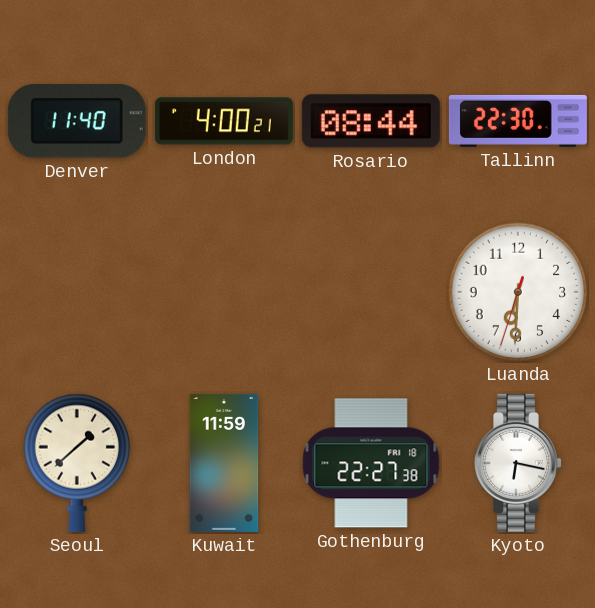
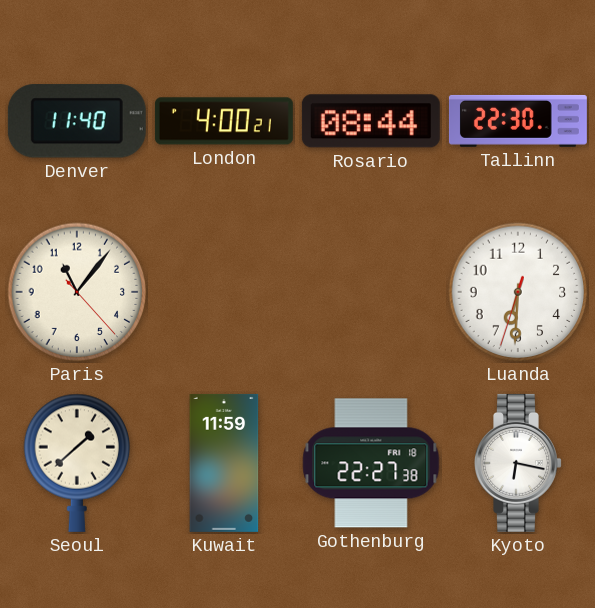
Paris: none -> 11:06 (77, 292)
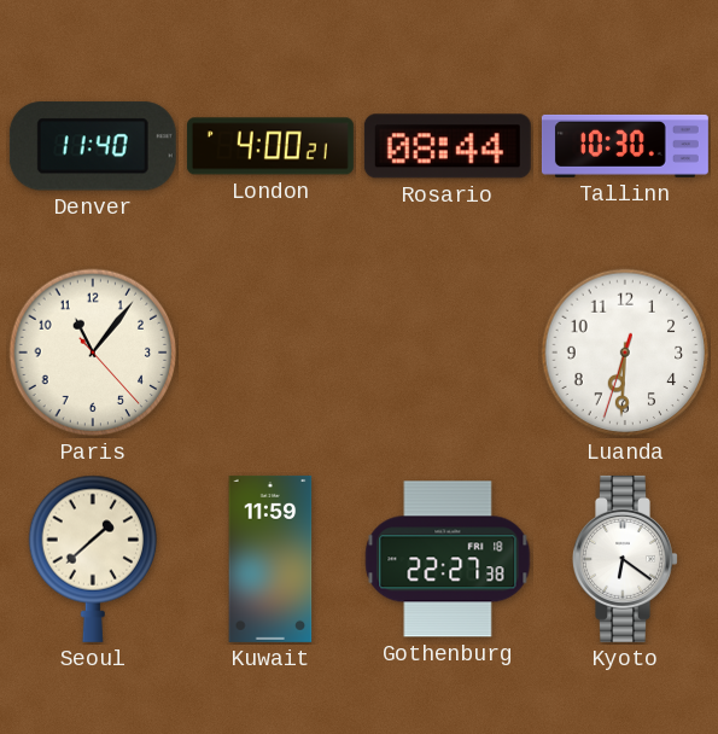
Tallinn: 22:30 -> 10:30 (625, 146)
Kyoto: 6:17 -> 6:21 (626, 559)
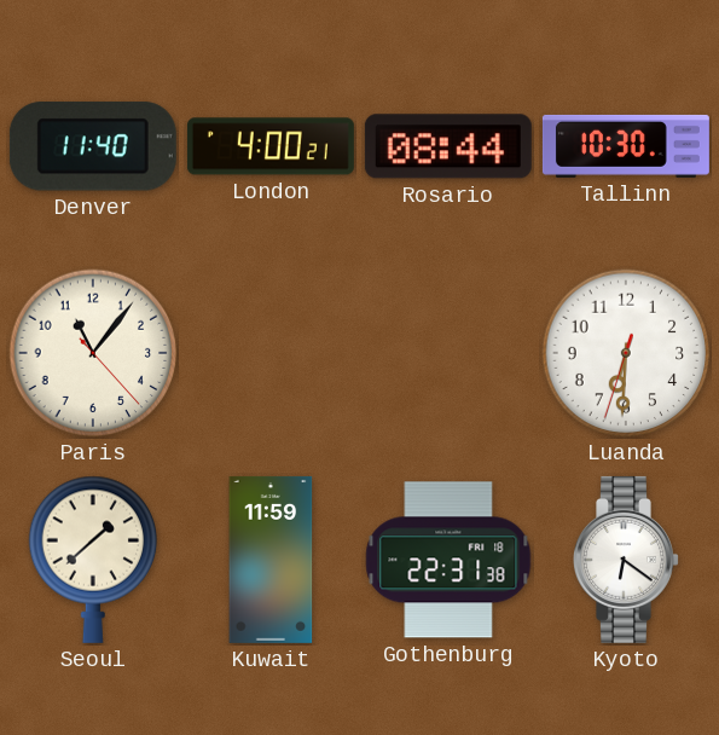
Gothenburg: 22:27 -> 22:31 (448, 560)
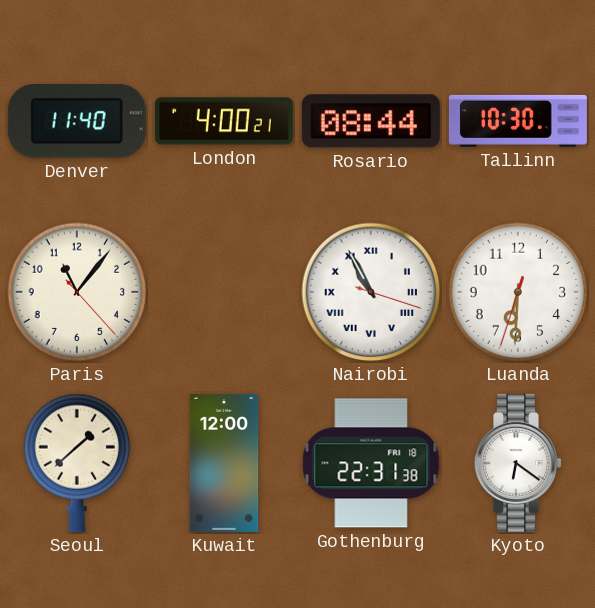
Nairobi: none -> 10:55 (371, 292)
Kuwait: 11:59 -> 12:00 (224, 463)
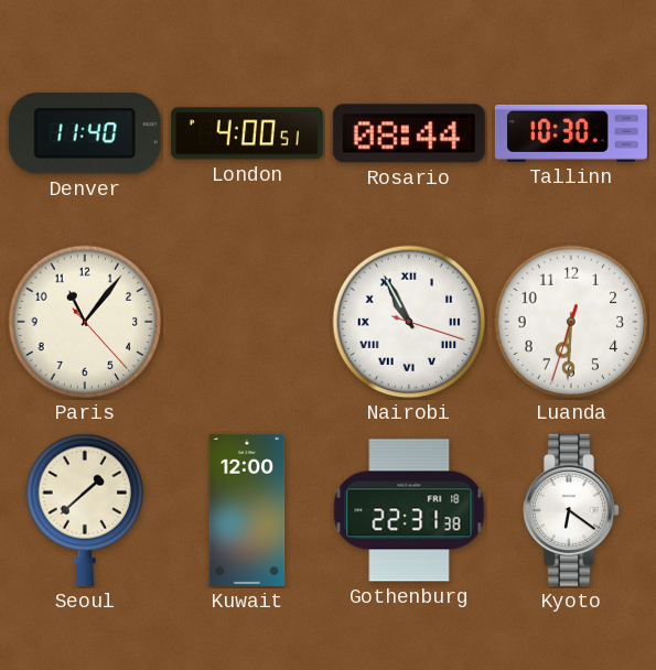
London: 4:00:21 -> 4:00:51 (247, 133)
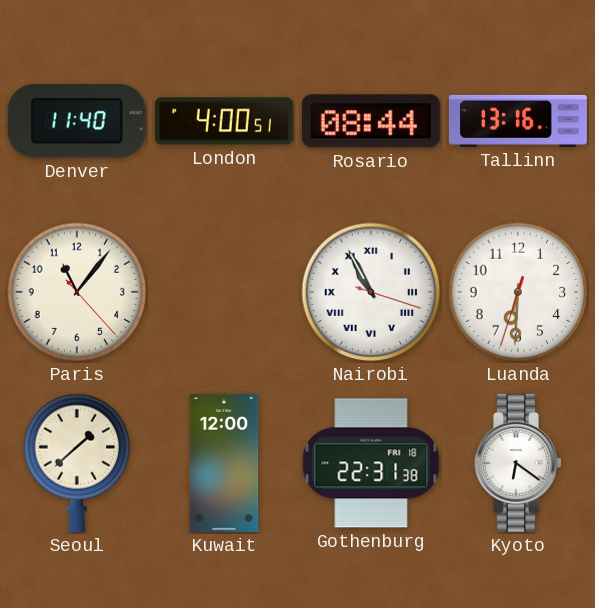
Tallinn: 10:30 -> 13:16 (518, 121)
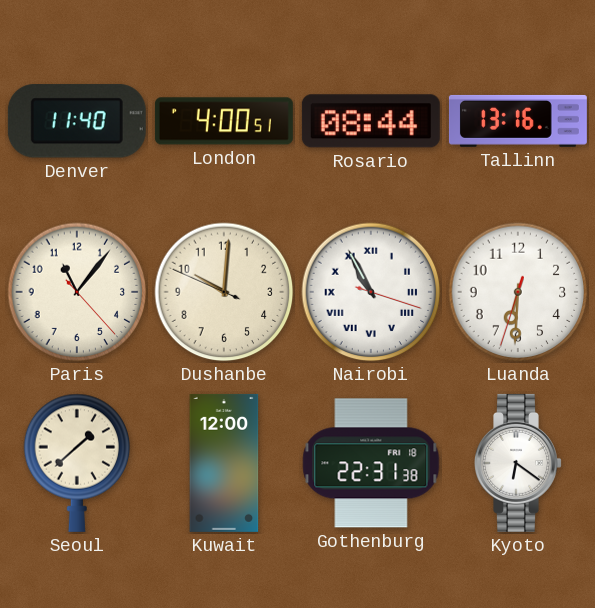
Dushanbe: none -> 10:00 (224, 292)
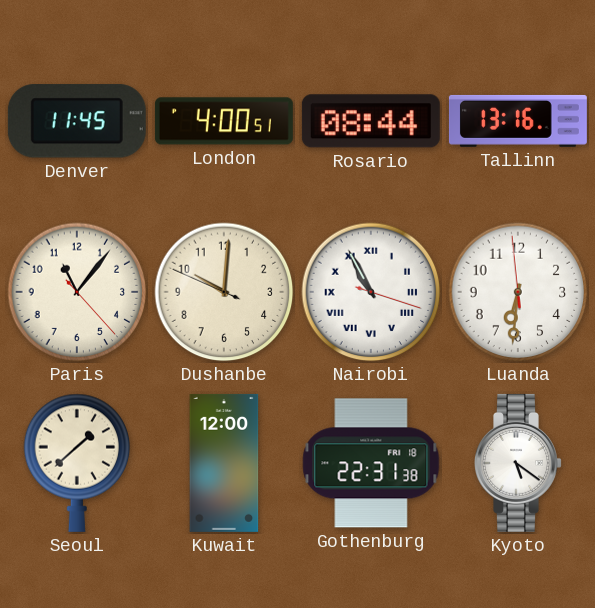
Denver: 11:40 -> 11:45 (77, 121)
Luanda: 6:30:33 -> 6:30:59 (518, 292)
Kyoto: 6:21 -> 5:21 (519, 463)
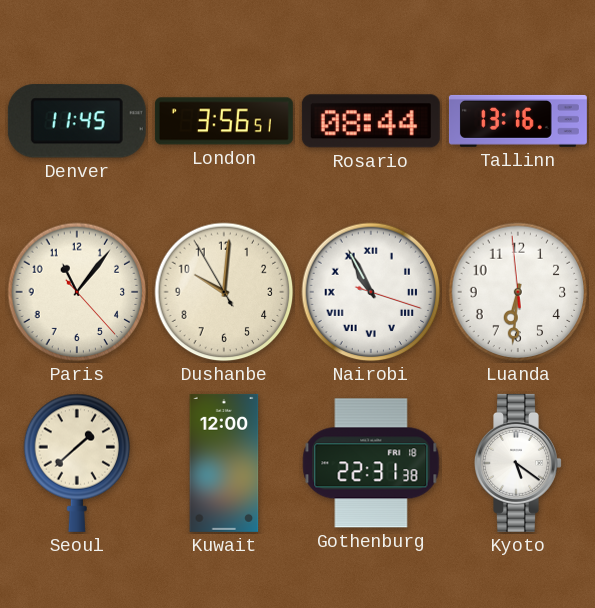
London: 4:00 -> 3:56 (224, 121)
Dushanbe: 10:00:49 -> 10:00:55 (224, 292)
